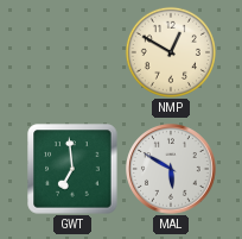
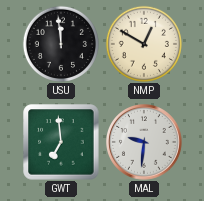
USU: none -> 11:59 (61, 44)
MAL: 5:50 -> 9:31 (145, 143)
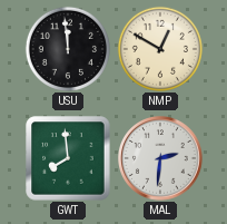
GWT: 6:59 -> 7:59 (68, 158)
MAL: 9:31 -> 2:31 (161, 159)
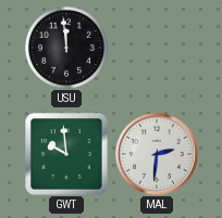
NMP: 12:50 -> none (160, 49)
GWT: 7:59 -> 9:59 (66, 154)
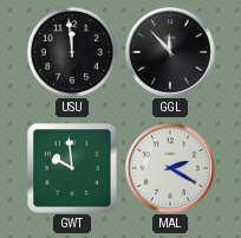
GGL: none -> 11:53 (171, 53)
MAL: 2:31 -> 2:20 (171, 169)
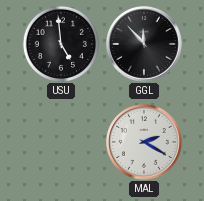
USU: 11:59 -> 4:59 (61, 44)
GWT: 9:59 -> none (72, 168)
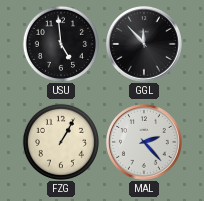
FZG: none -> 1:05 (61, 142)
MAL: 2:20 -> 2:23 (145, 143)
